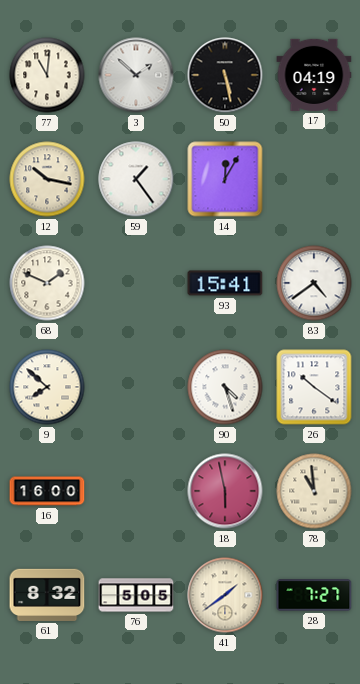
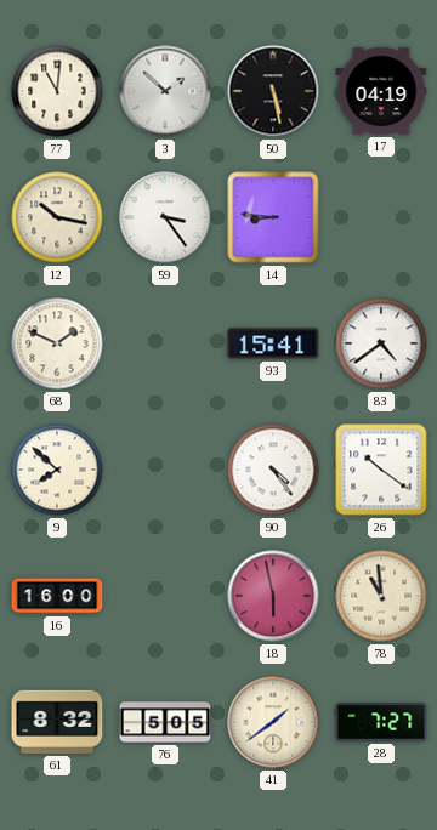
59: 1:24 -> 3:24 (165, 217)
14: 12:05 -> 8:46 (273, 217)
90: 4:27 -> 4:24 (273, 470)
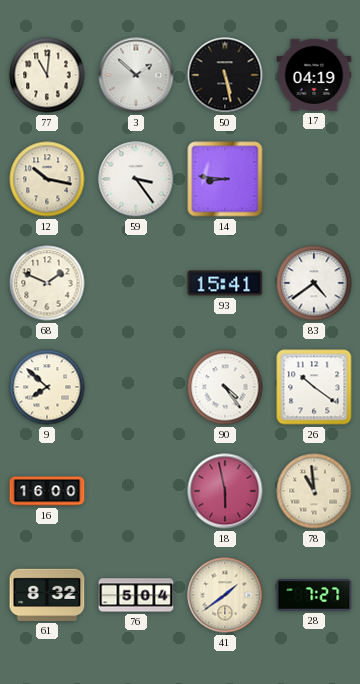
76: 5:05 -> 5:04 (136, 595)
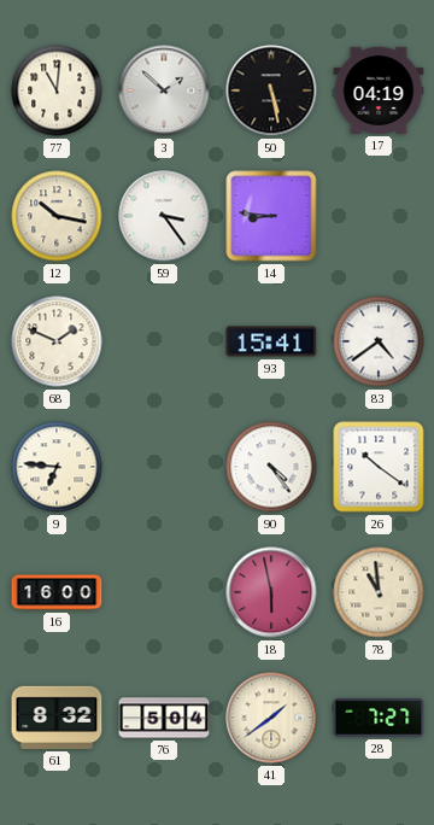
9: 7:52 -> 6:46 (57, 467)
